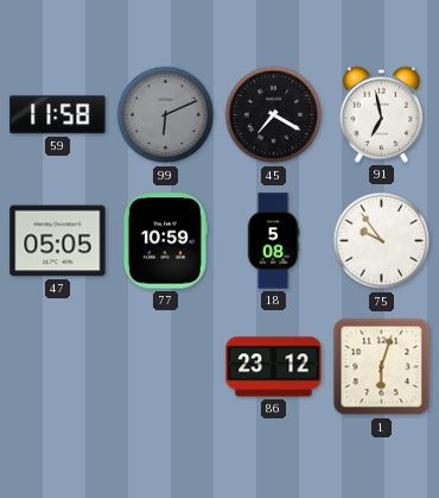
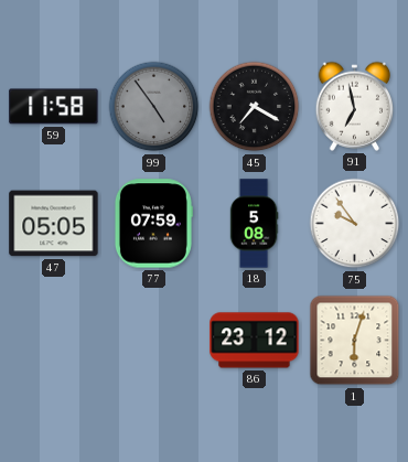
99: 6:11 -> 4:54 (154, 107)
77: 10:59 -> 07:59 (153, 224)
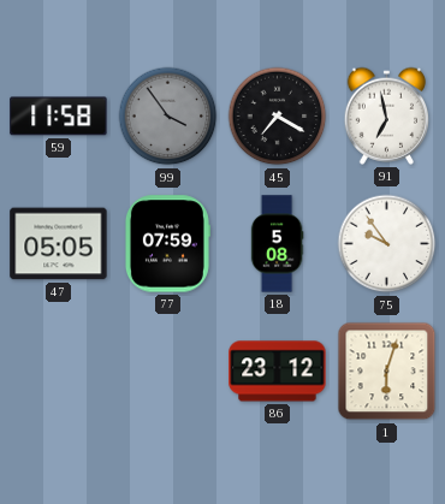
99: 4:54 -> 3:54 (168, 117)
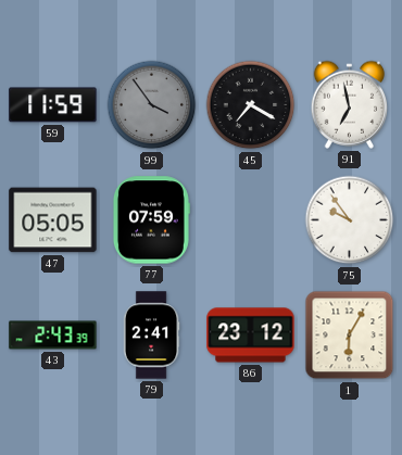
59: 11:58 -> 11:59 (53, 105)
18: 5:08 -> none (277, 244)
43: none -> 2:43 (53, 336)
79: none -> 2:41 (151, 336)
1: 6:03 -> 6:05 (350, 336)
